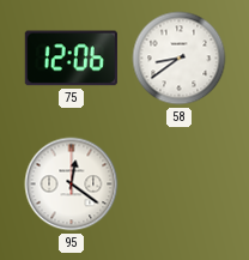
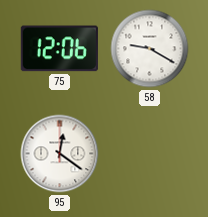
58: 8:39 -> 9:20 (150, 49)
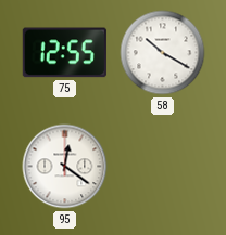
75: 12:06 -> 12:55 (64, 53)
58: 9:20 -> 10:20 (163, 53)
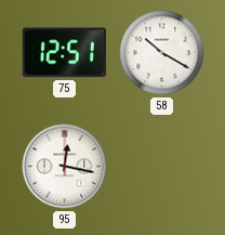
75: 12:55 -> 12:51 (64, 53)
95: 12:21 -> 12:17 (65, 167)
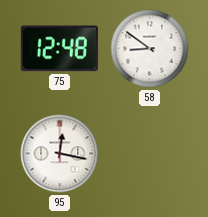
75: 12:51 -> 12:48 (59, 49)
58: 10:20 -> 8:51 (150, 49)
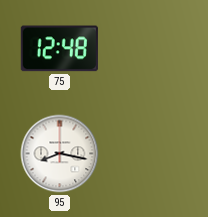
58: 8:51 -> none (150, 49)
95: 12:17 -> 8:17 (60, 154)
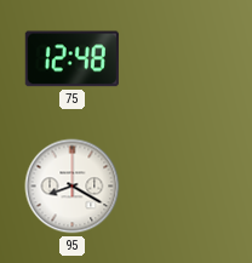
95: 8:17 -> 8:20 (73, 187)
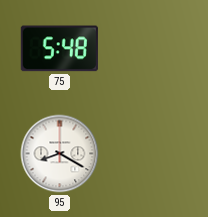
75: 12:48 -> 5:48 (59, 49)
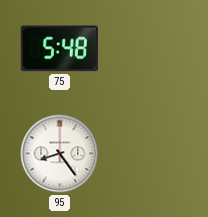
95: 8:20 -> 8:24 (60, 154)
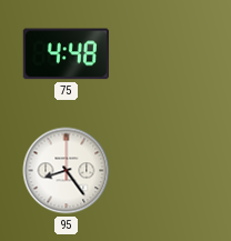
75: 5:48 -> 4:48 (66, 54)
